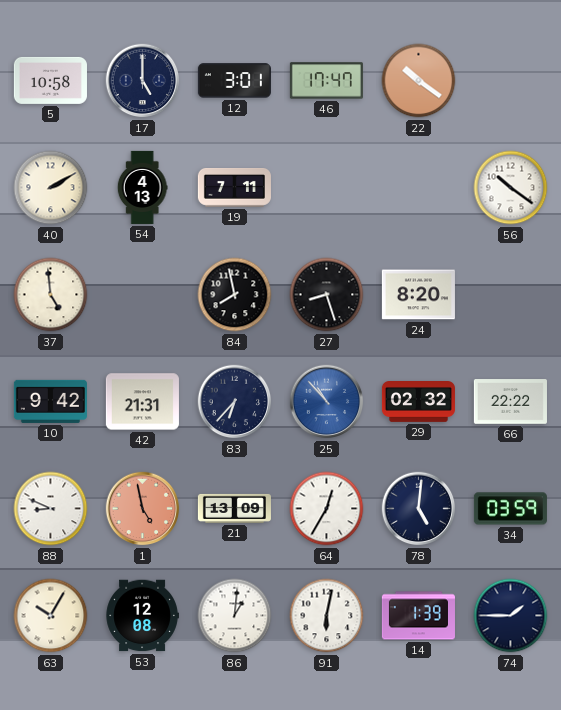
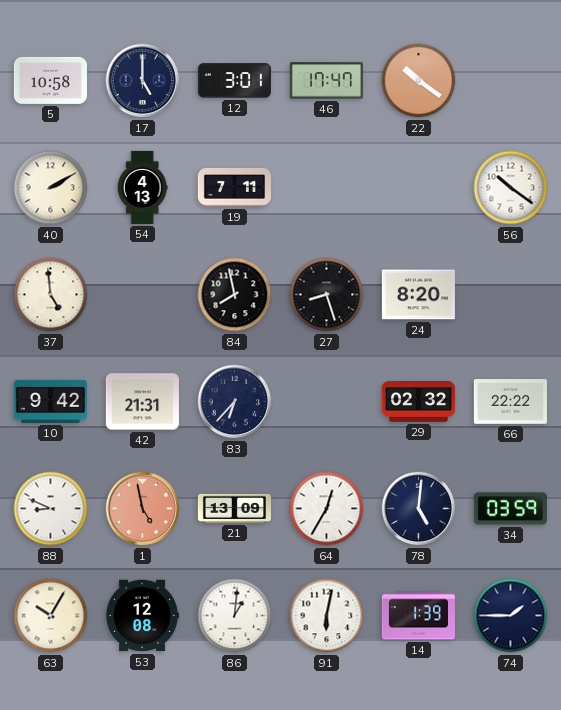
25: 10:53 -> none (327, 402)
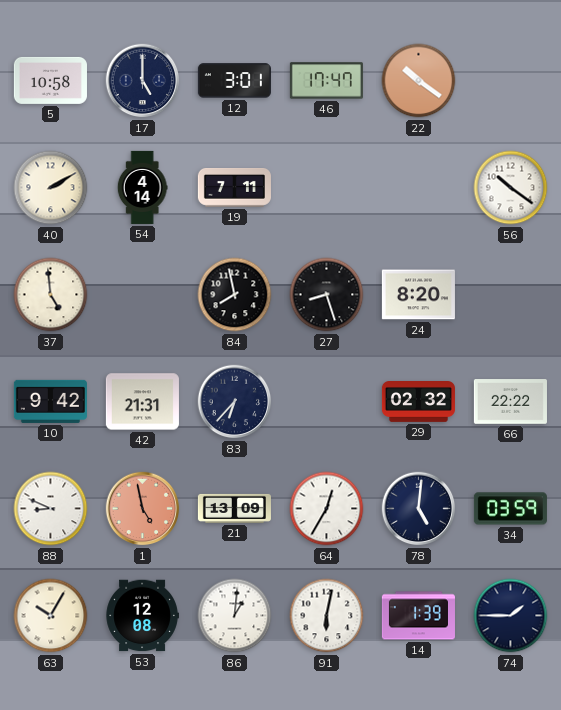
54: 4:13 -> 4:14 (142, 187)
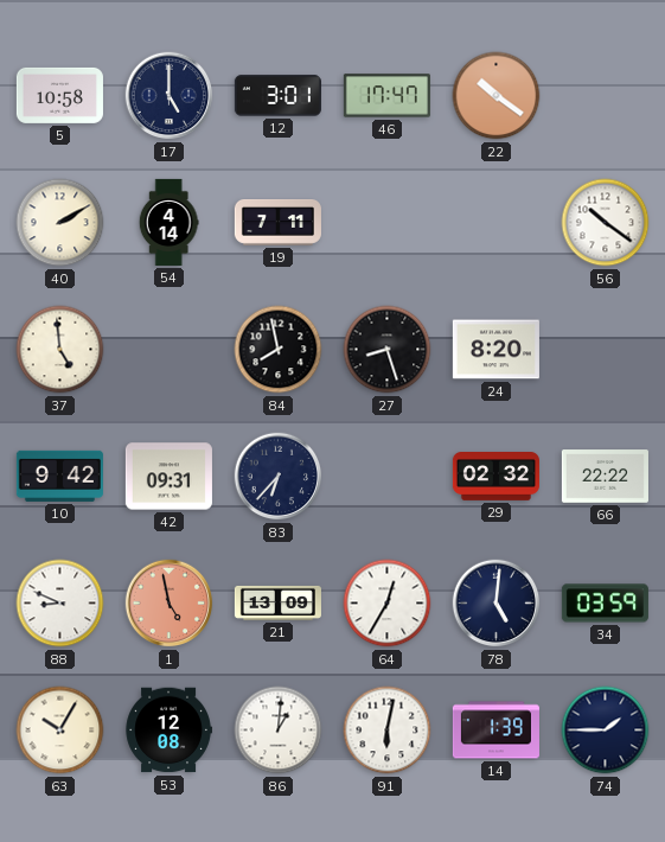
42: 21:31 -> 09:31 (168, 477)
